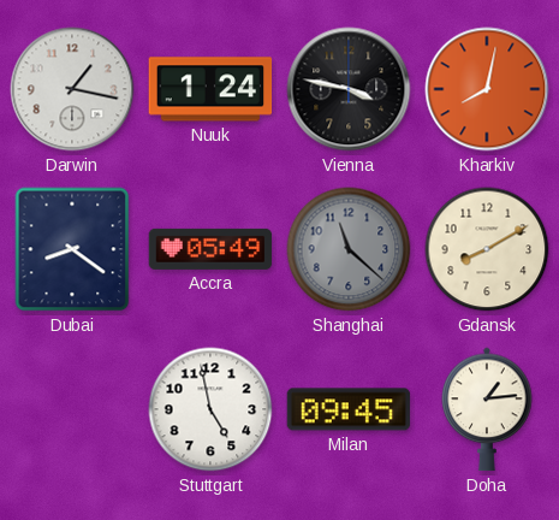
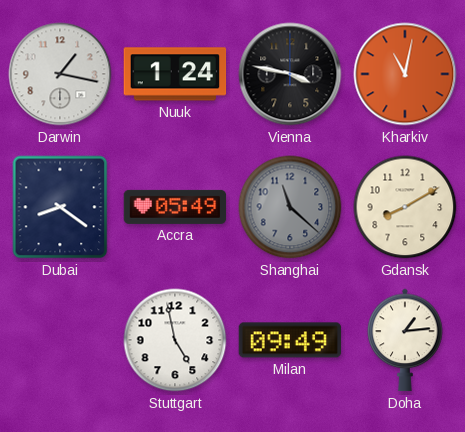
Kharkiv: 8:02 -> 11:02 (405, 74)
Milan: 09:45 -> 09:49 (290, 340)
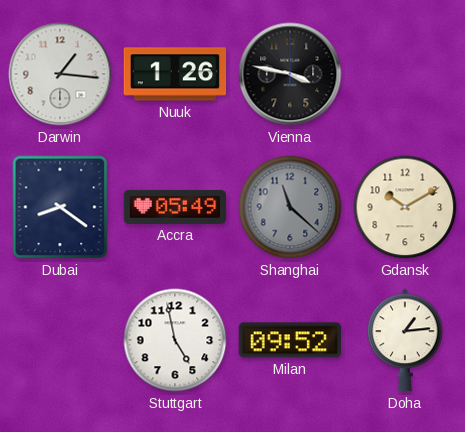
Darwin: 1:17 -> 1:16 (60, 74)
Nuuk: 1:24 -> 1:26 (175, 74)
Kharkiv: 11:02 -> none (405, 74)
Gdansk: 8:10 -> 10:10 (405, 207)
Milan: 09:49 -> 09:52 (290, 340)
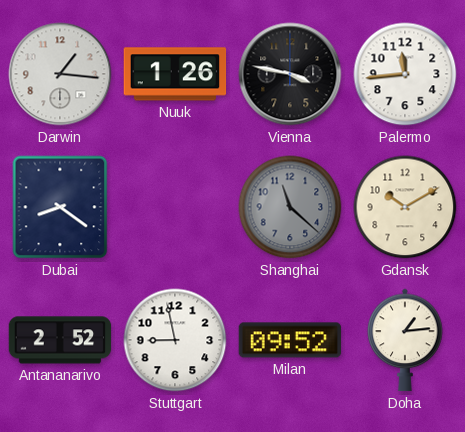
Palermo: none -> 11:44 (405, 74)
Accra: 05:49 -> none (175, 207)
Antananarivo: none -> 2:52 (60, 340)
Stuttgart: 4:58 -> 8:58 (175, 340)
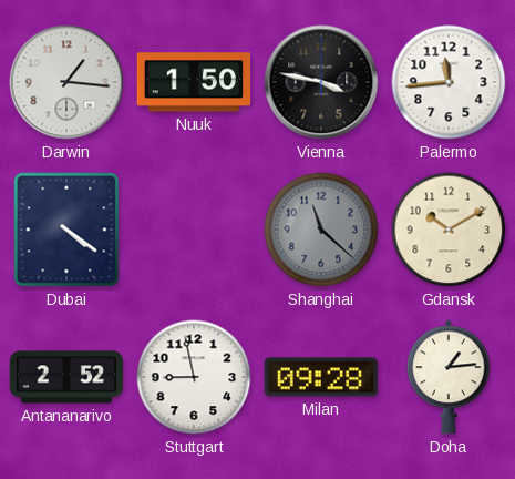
Nuuk: 1:26 -> 1:50 (194, 82)
Dubai: 8:21 -> 4:21 (66, 230)
Milan: 09:52 -> 09:28 (321, 377)
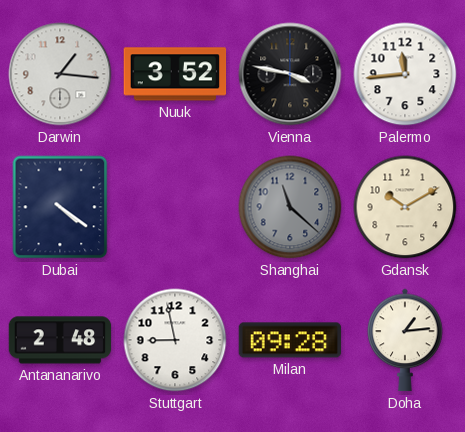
Nuuk: 1:50 -> 3:52 (175, 74)
Antananarivo: 2:52 -> 2:48 (60, 340)
